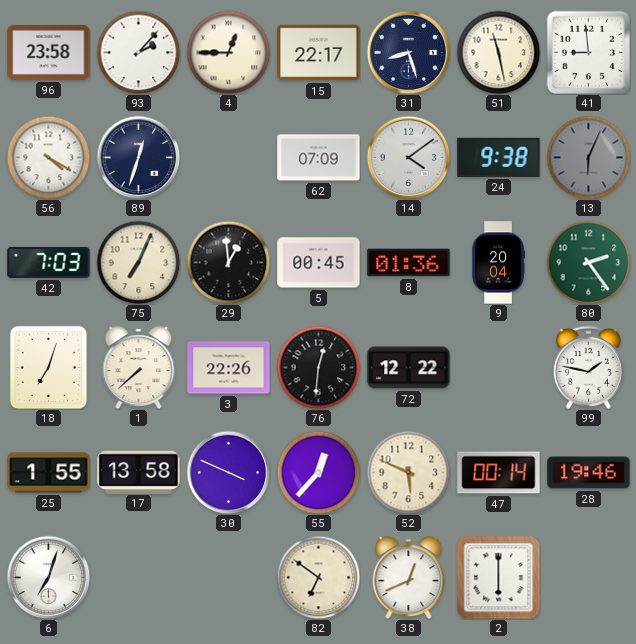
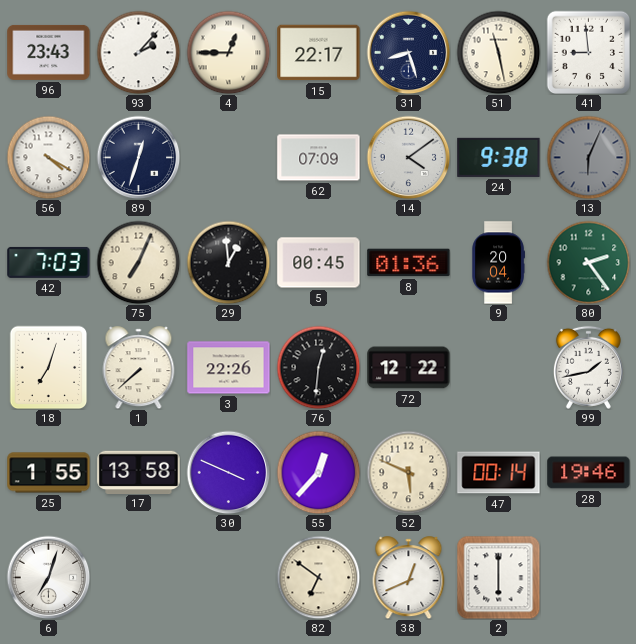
96: 23:58 -> 23:43 (49, 52)
99: 1:47 -> 1:43 (588, 367)
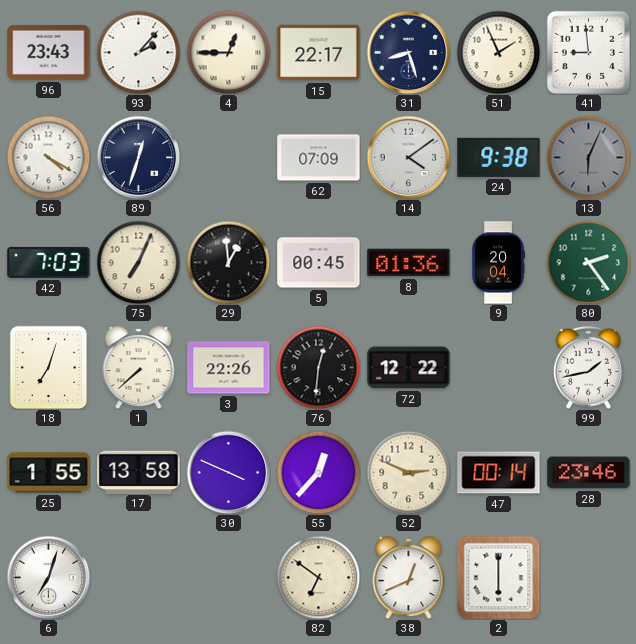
51: 11:28 -> 1:56 (498, 52)
52: 5:49 -> 2:49 (408, 472)
28: 19:46 -> 23:46 (589, 473)
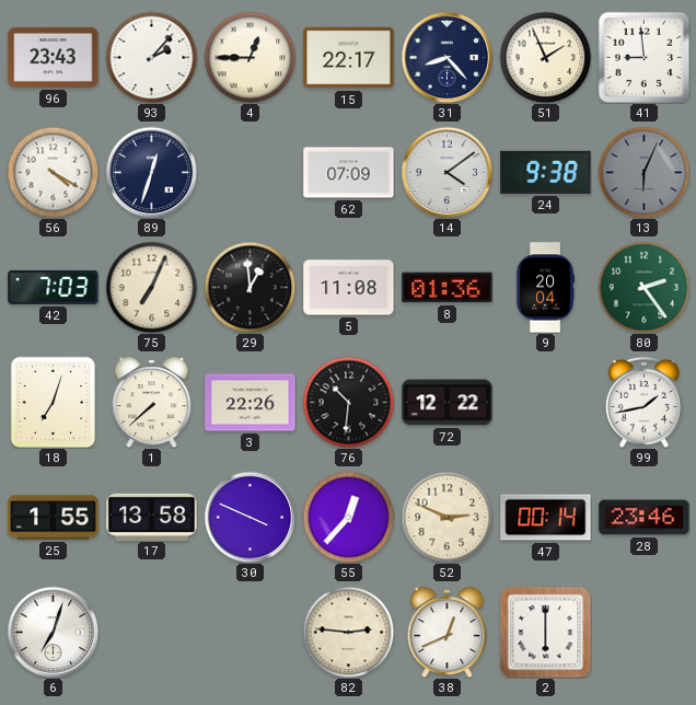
31: 8:27 -> 8:23 (446, 57)
5: 00:45 -> 11:08 (349, 288)
76: 12:31 -> 10:31 (348, 402)
82: 6:51 -> 2:46 (348, 632)
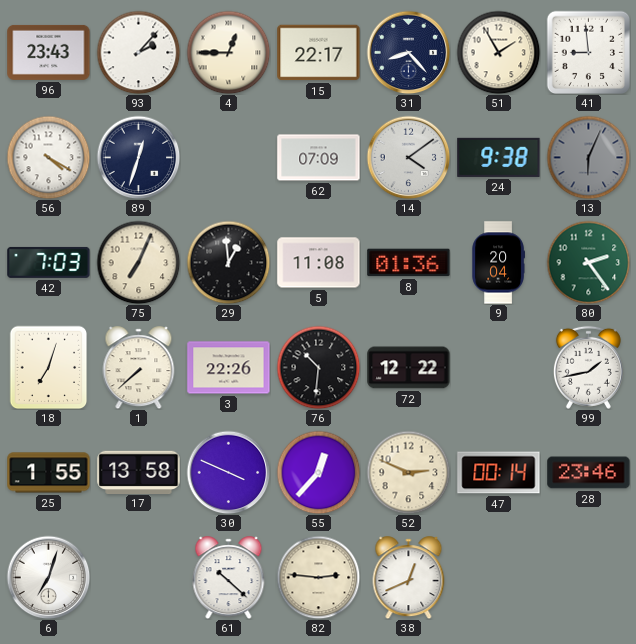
51: 1:56 -> 1:55 (498, 52)
61: none -> 10:22 (229, 578)
2: 6:00 -> none (545, 632)
